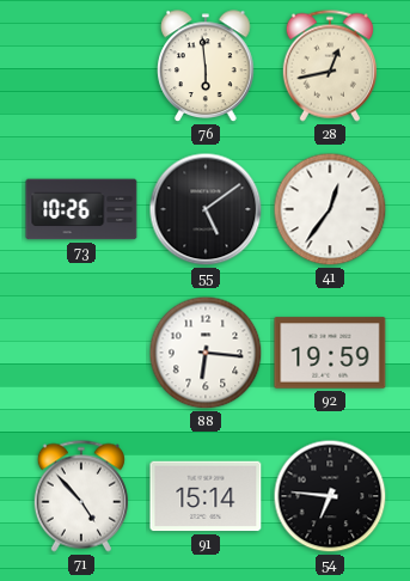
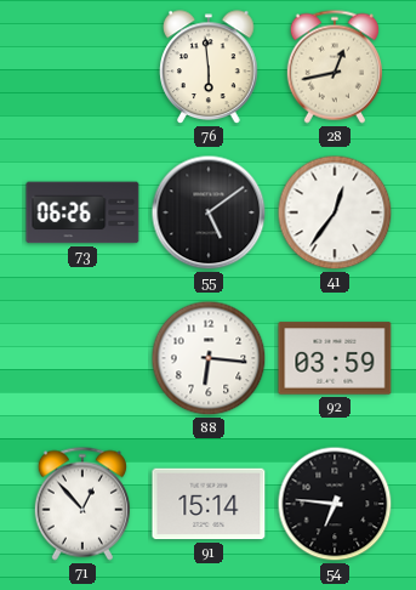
73: 10:26 -> 06:26 (82, 212)
92: 19:59 -> 03:59 (335, 358)
71: 4:53 -> 12:53 (82, 504)
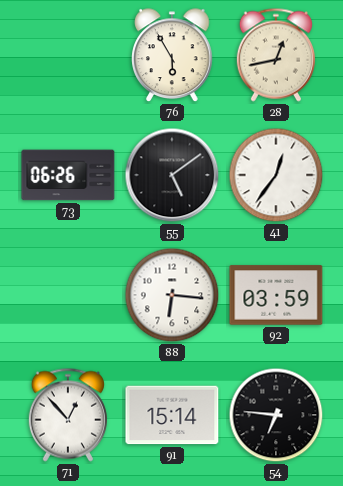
76: 5:59 -> 5:55 (172, 56)
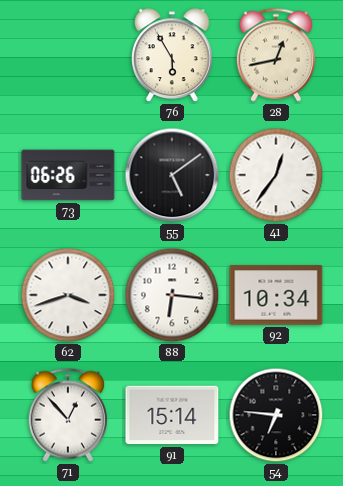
62: none -> 3:42 (68, 295)
92: 03:59 -> 10:34 (276, 295)
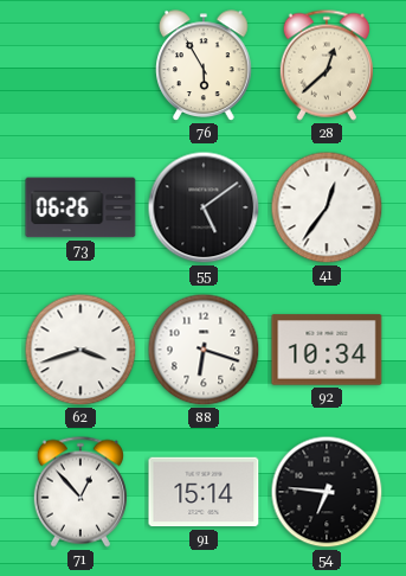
28: 12:43 -> 12:38 (327, 65)
88: 6:16 -> 6:18 (204, 350)
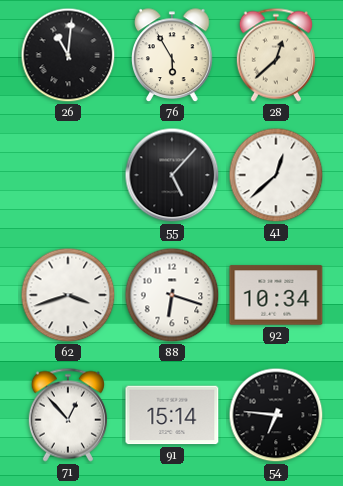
26: none -> 11:01 (68, 55)
73: 06:26 -> none (80, 207)
55: 5:09 -> 5:07 (172, 175)
41: 12:36 -> 12:38 (276, 175)
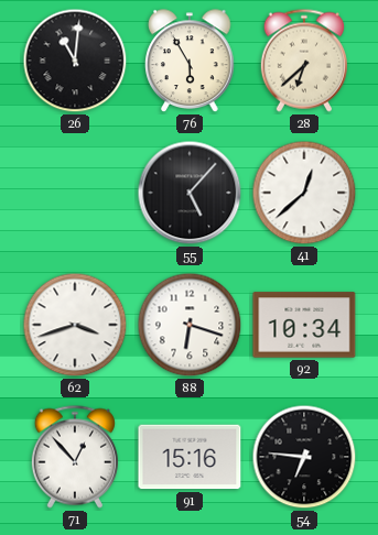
28: 12:38 -> 6:38 (304, 61)
91: 15:14 -> 15:16 (190, 457)
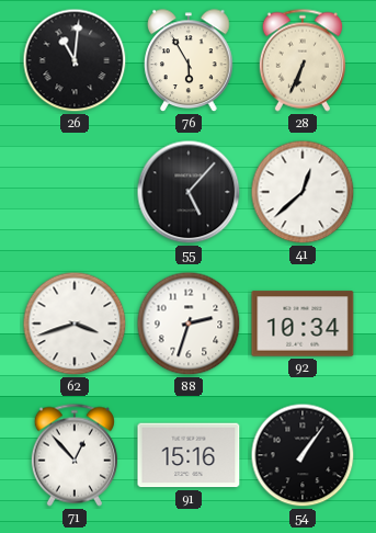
28: 6:38 -> 6:34 (303, 60)
88: 6:18 -> 2:33 (189, 324)
54: 6:46 -> 1:06 (303, 455)
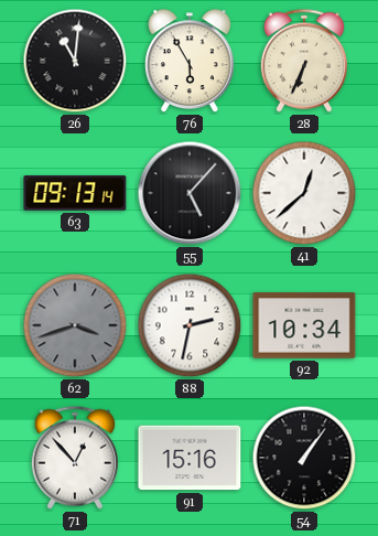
63: none -> 09:13 (75, 193)
62 dial: white -> grey (75, 325)
88: 2:33 -> 2:32 (190, 325)
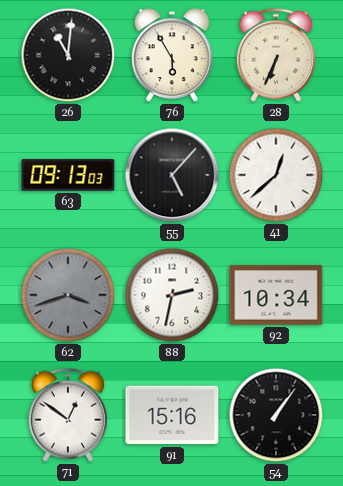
63: 09:13:14 -> 09:13:03 (68, 175)
71: 12:53 -> 12:51 (68, 415)
